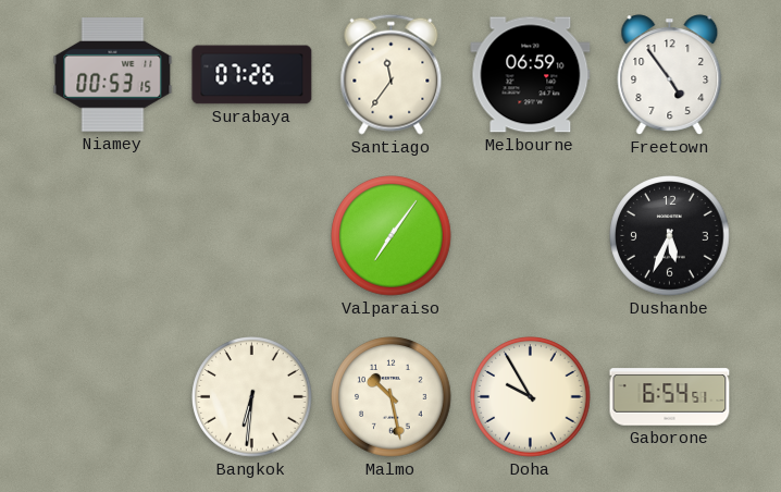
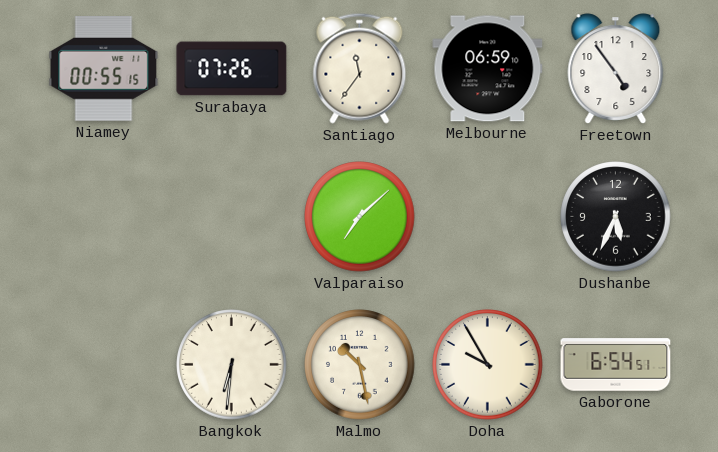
Niamey: 00:53 -> 00:55 (104, 69)
Valparaiso: 7:06 -> 7:08 (360, 217)
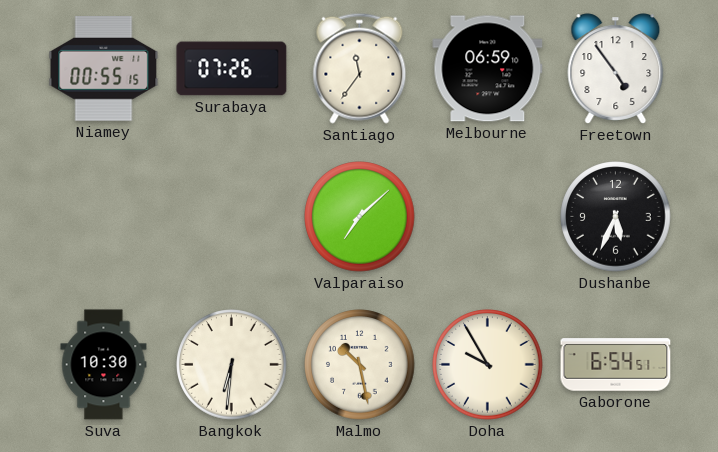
Suva: none -> 10:30 (104, 365)
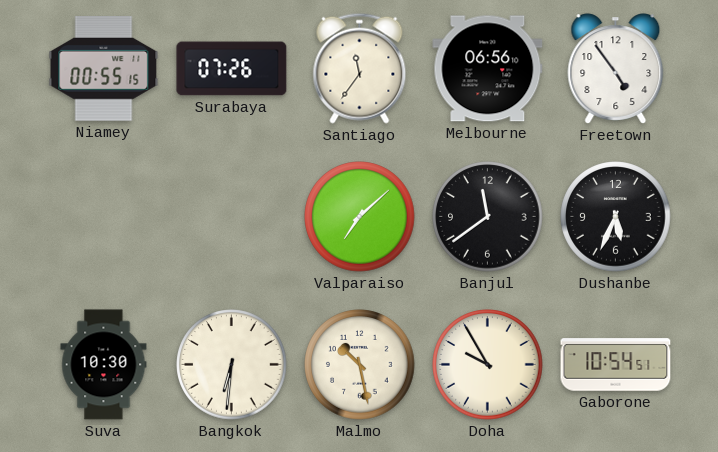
Melbourne: 06:59 -> 06:56 (488, 69)
Banjul: none -> 11:39 (488, 217)
Gaborone: 6:54 -> 10:54 (616, 365)
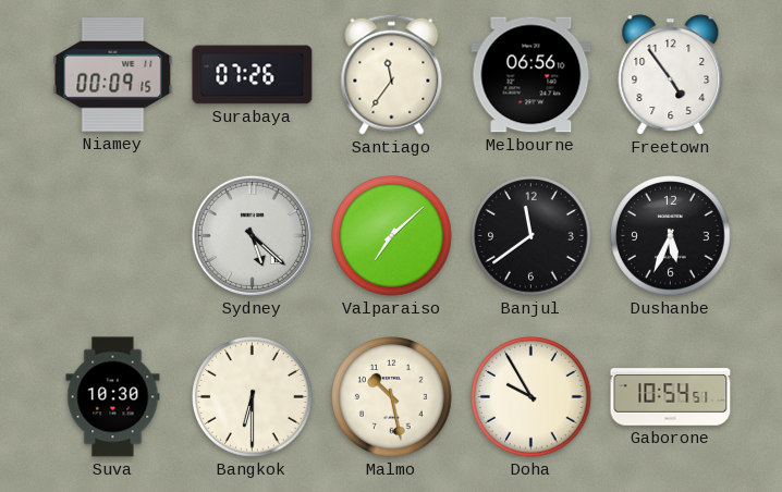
Niamey: 00:55 -> 00:09 (113, 75)
Sydney: none -> 5:22 (252, 235)
Bangkok: 6:31 -> 6:30 (253, 397)
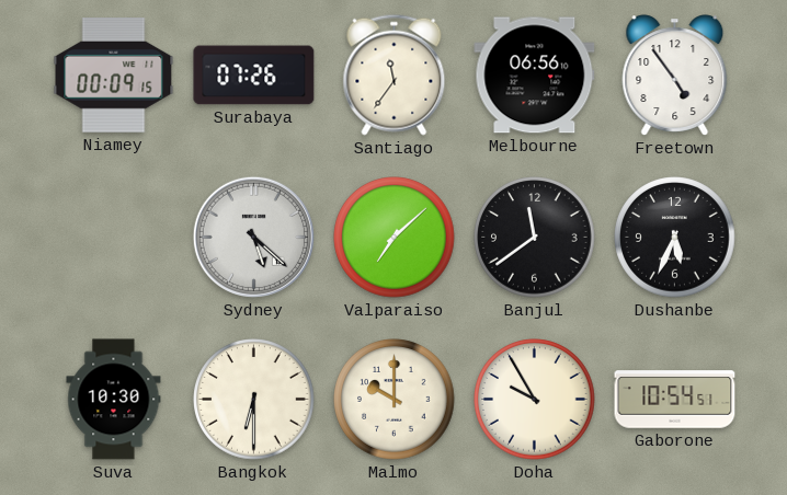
Malmo: 10:28 -> 10:00 (395, 400)
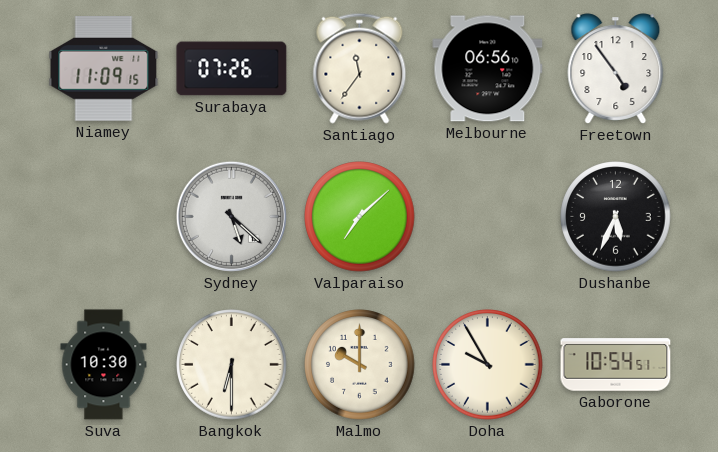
Niamey: 00:09 -> 11:09 (104, 69)
Banjul: 11:39 -> none (535, 238)
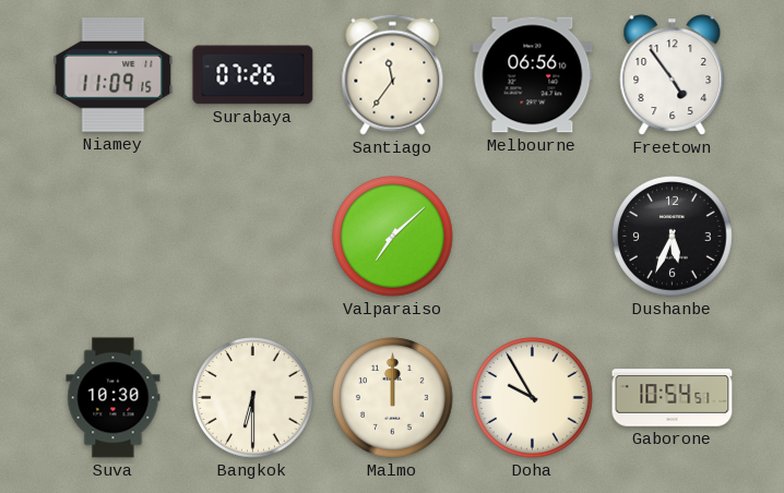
Sydney: 5:22 -> none (231, 216)
Malmo: 10:00 -> 12:00 (393, 398)
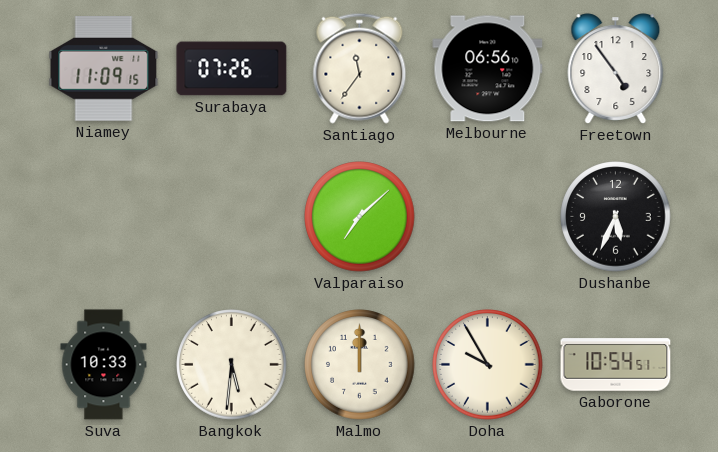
Suva: 10:30 -> 10:33 (104, 365)
Bangkok: 6:30 -> 5:31 (232, 365)
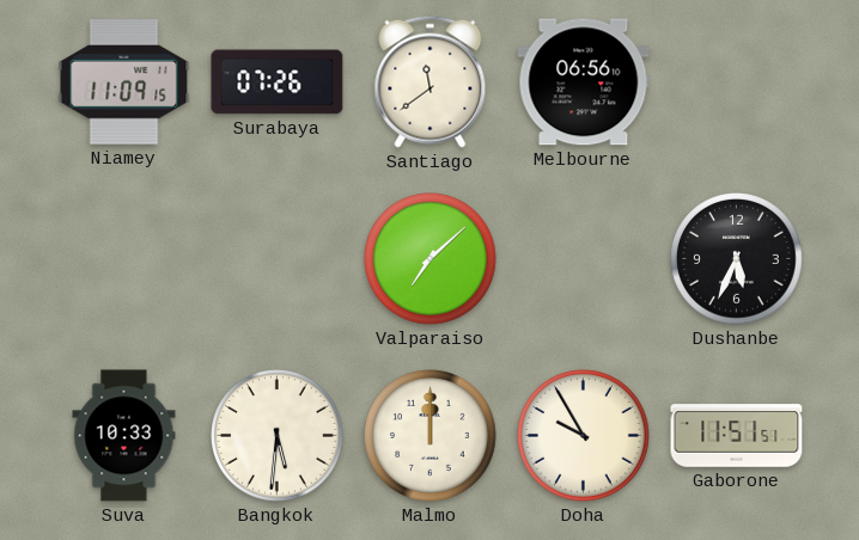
Santiago: 11:36 -> 11:39 (431, 81)
Freetown: 4:54 -> none (616, 69)
Gaborone: 10:54 -> 11:51 (737, 436)
